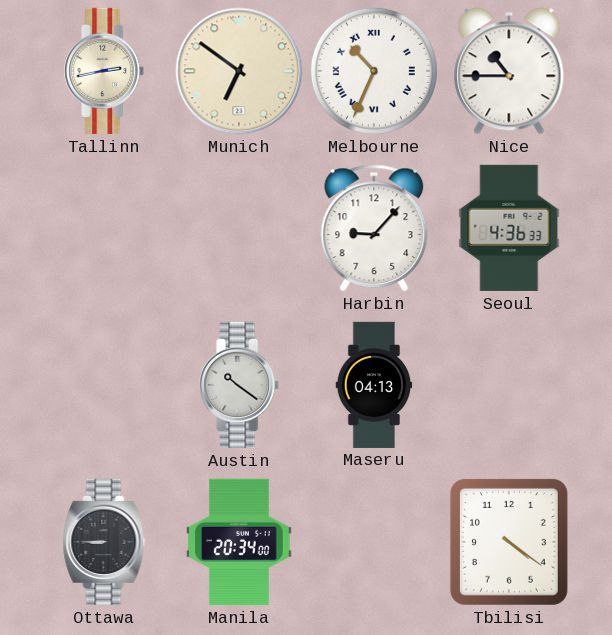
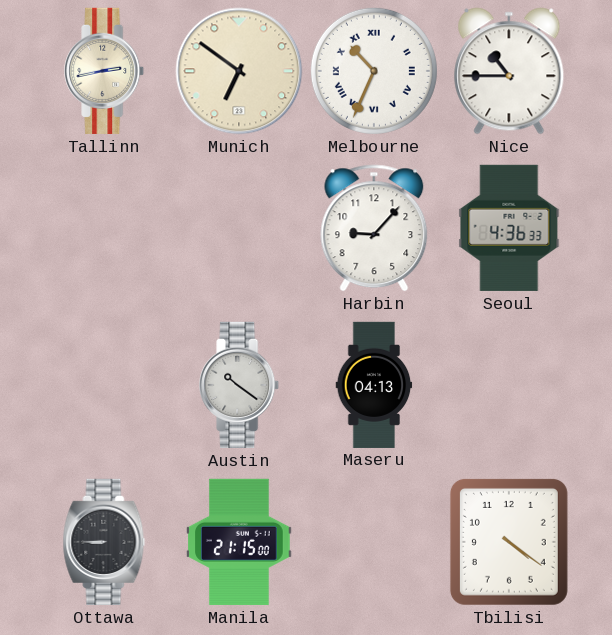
Manila: 20:34 -> 21:15 (239, 542)
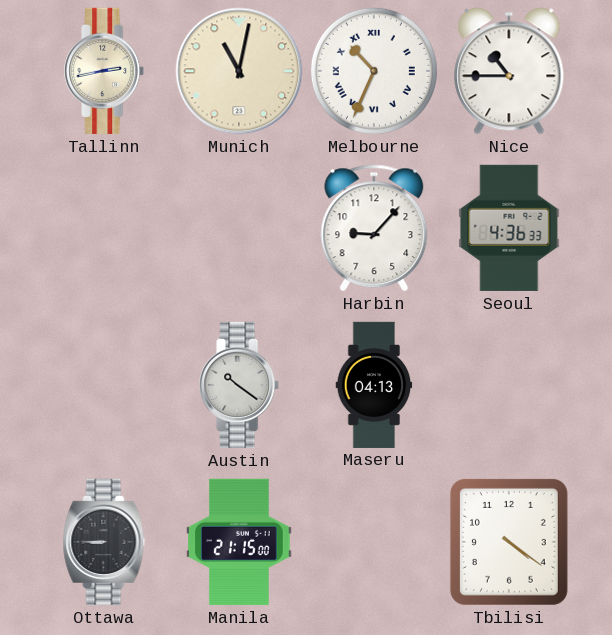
Munich: 6:51 -> 11:02 (239, 71)
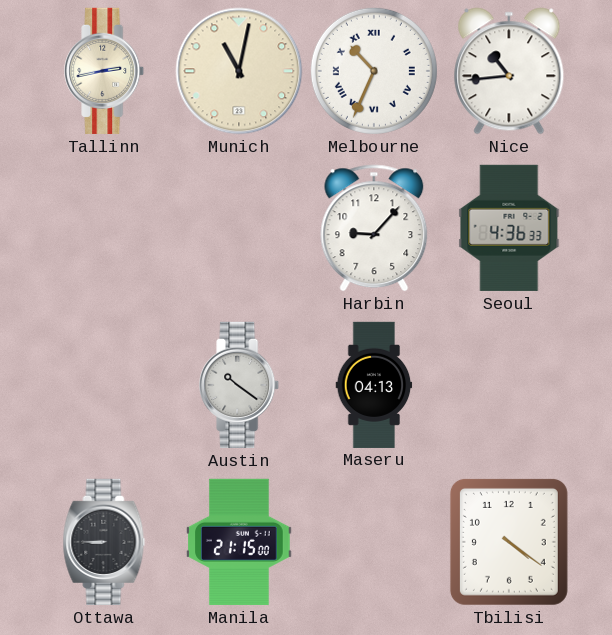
Nice: 10:45 -> 10:44 (509, 71)
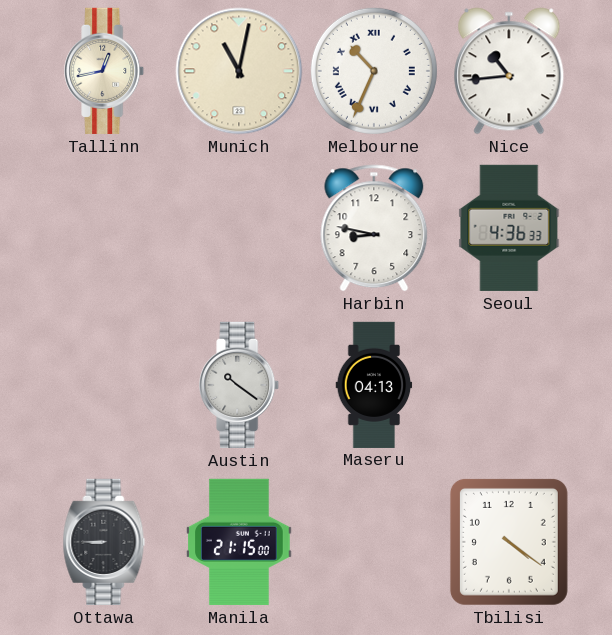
Tallinn: 2:43 -> 12:43 (105, 71)
Harbin: 9:07 -> 8:47 (374, 228)
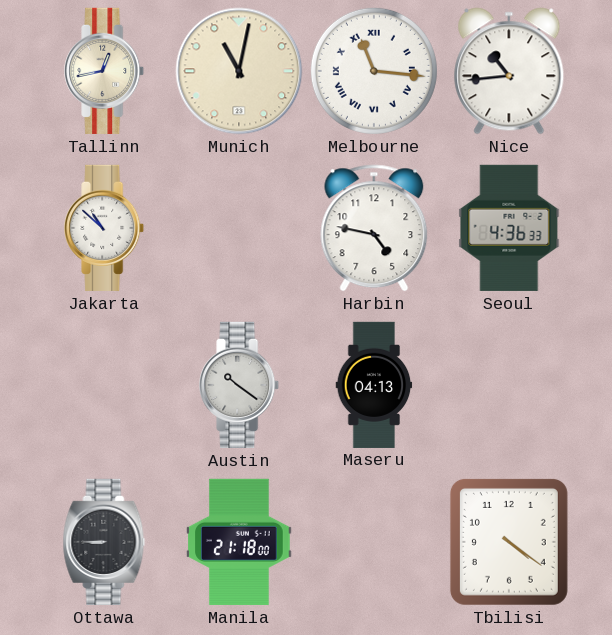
Melbourne: 10:34 -> 11:16 (374, 71)
Jakarta: none -> 10:52 (105, 228)
Harbin: 8:47 -> 4:47 (374, 228)
Manila: 21:15 -> 21:18 (239, 542)
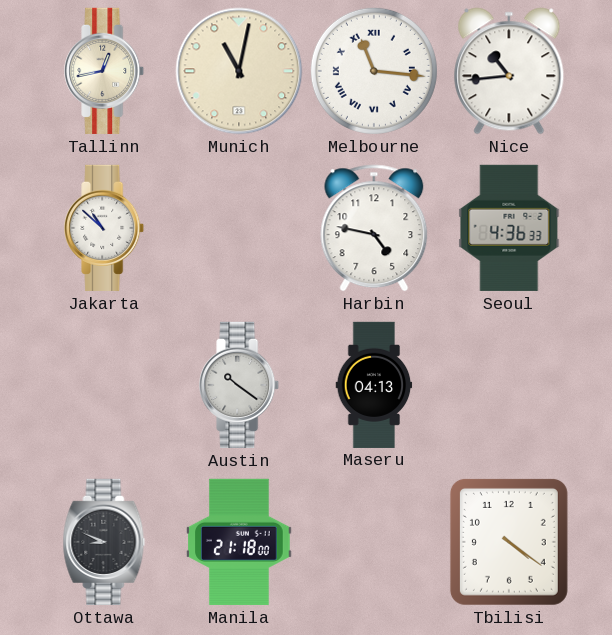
Ottawa: 8:45 -> 8:49 (104, 542)
